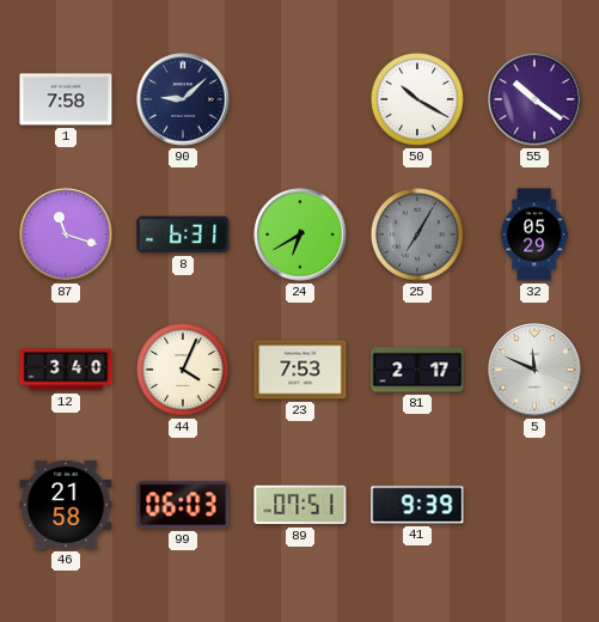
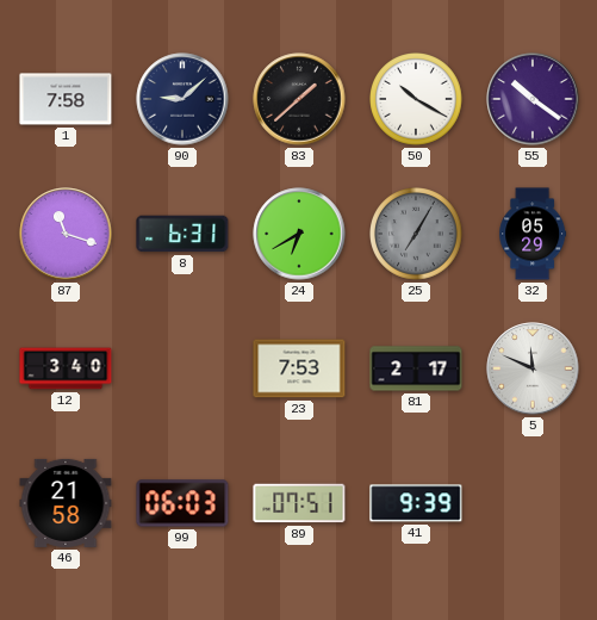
83: none -> 1:38 (299, 99)
44: 4:04 -> none (183, 370)
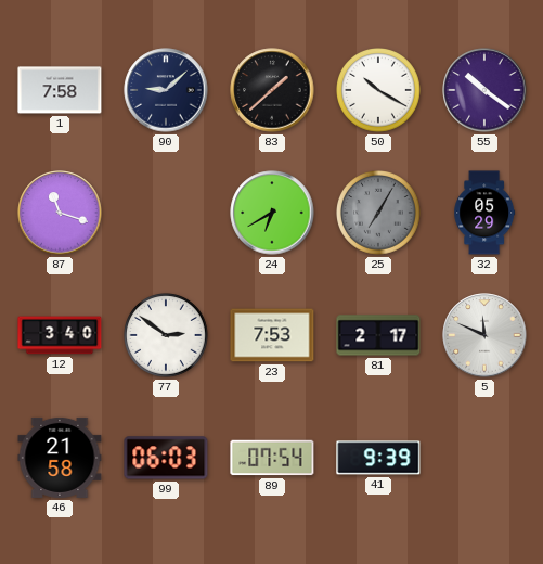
8: 6:31 -> none (182, 234)
77: none -> 2:51 (166, 335)
89: 07:51 -> 07:54 (272, 458)
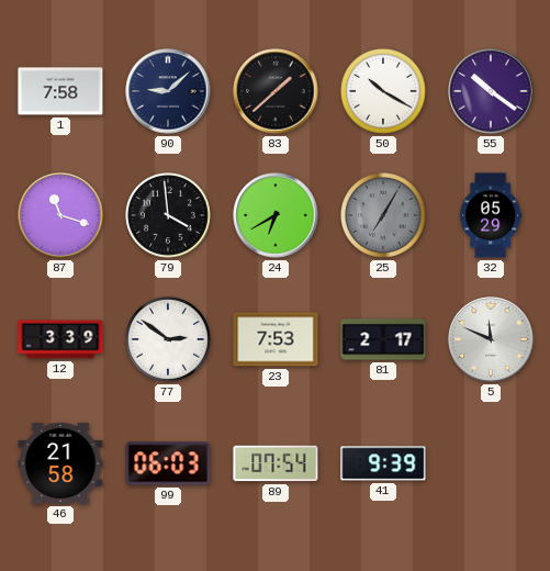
79: none -> 3:59 (168, 215)
12: 3:40 -> 3:39 (60, 339)
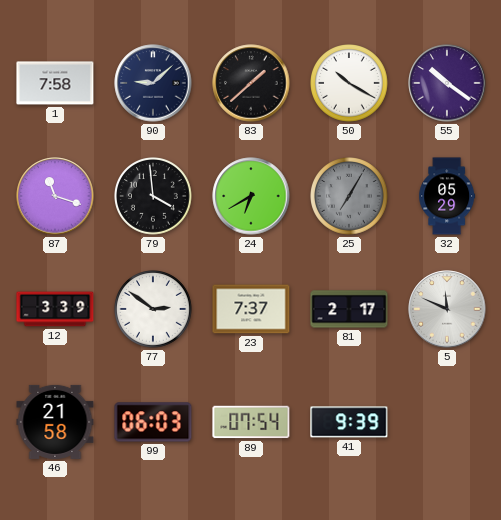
23: 7:53 -> 7:37 (251, 309)
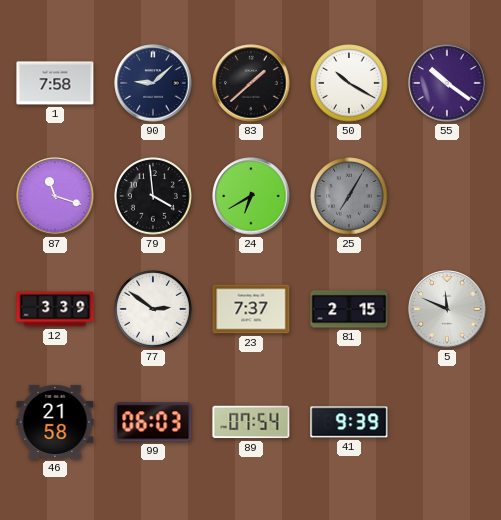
32: 05:29 -> none (447, 196)
81: 2:17 -> 2:15 (349, 309)
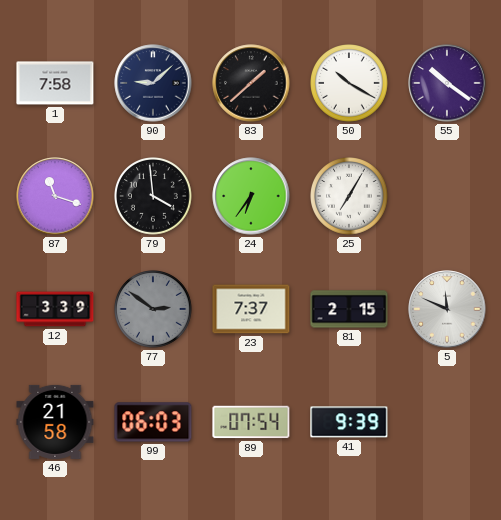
24: 6:40 -> 6:36 (251, 196)
25 dial: grey -> white (349, 196)
77 dial: white -> grey (153, 309)
